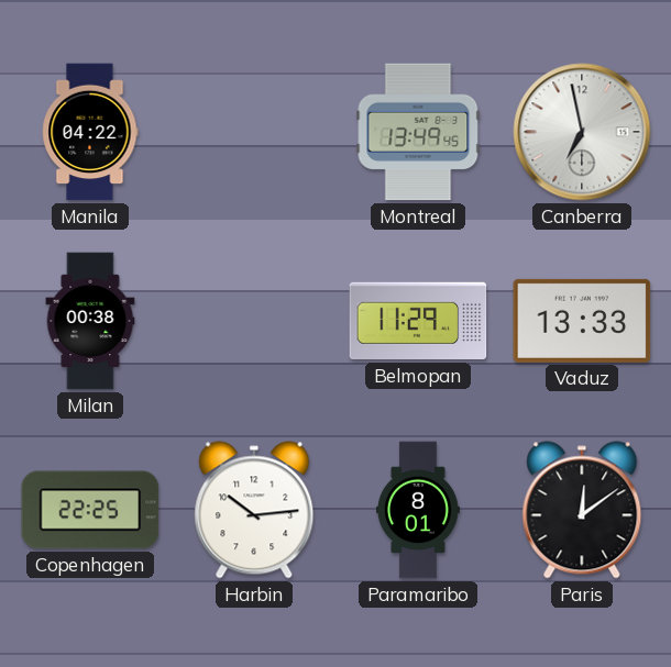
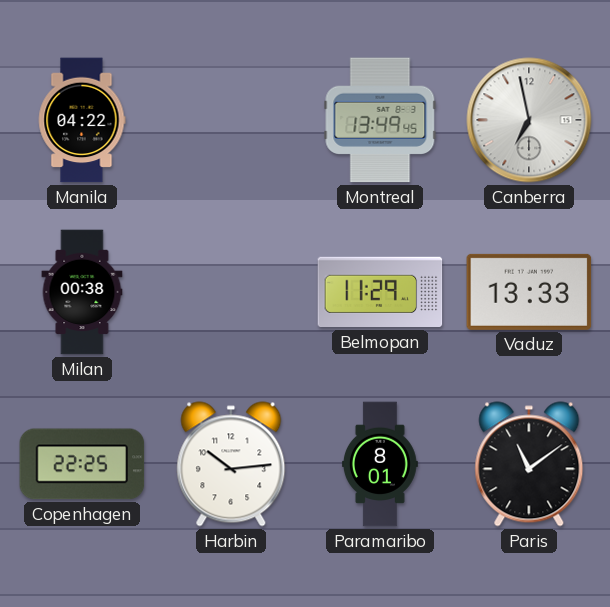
Paris: 12:09 -> 11:09 (529, 464)
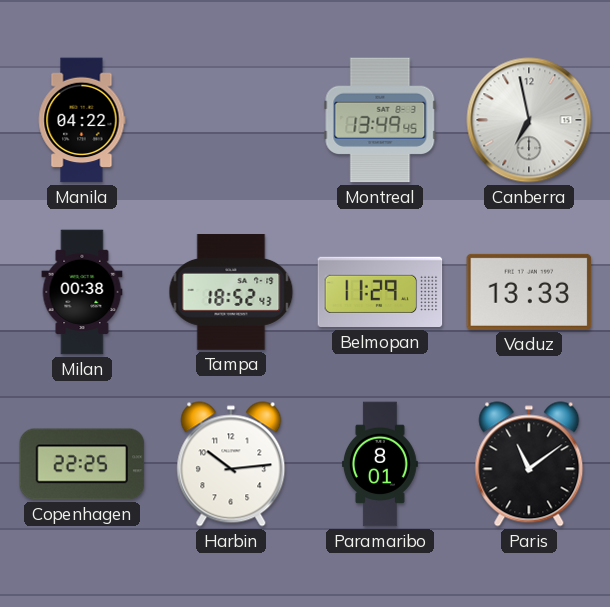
Tampa: none -> 18:52 (231, 293)
